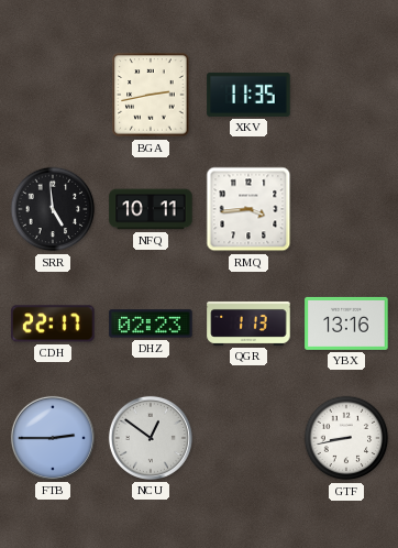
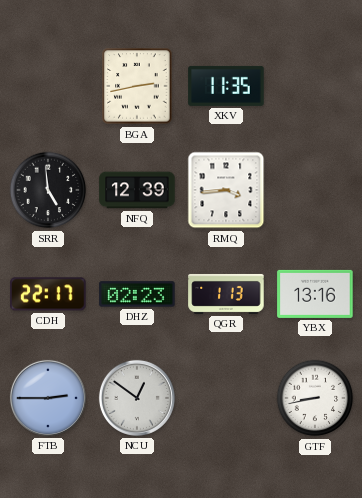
NFQ: 10:11 -> 12:39 (137, 190)
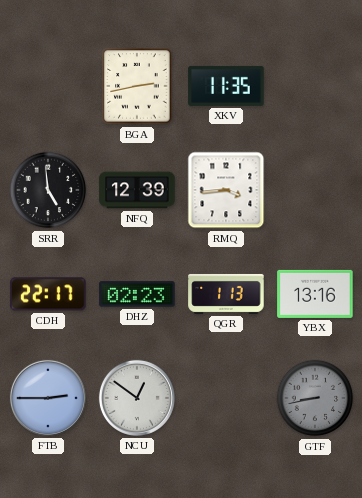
GTF dial: white -> grey (315, 398)
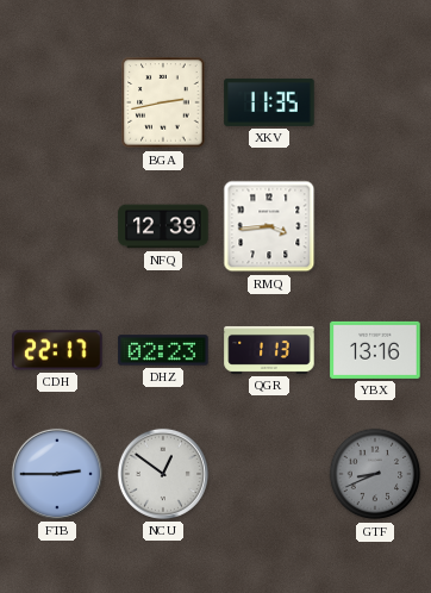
SRR: 4:59 -> none (48, 190)
GTF: 8:43 -> 8:41 (375, 474)
